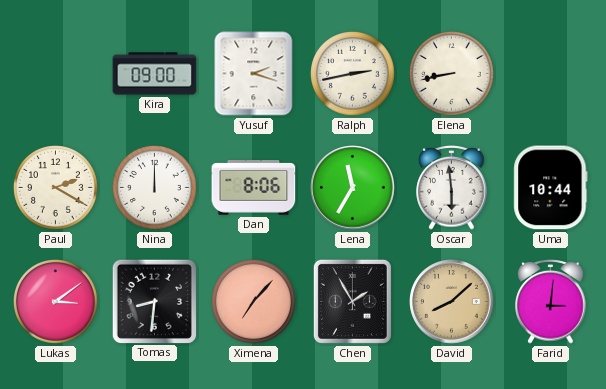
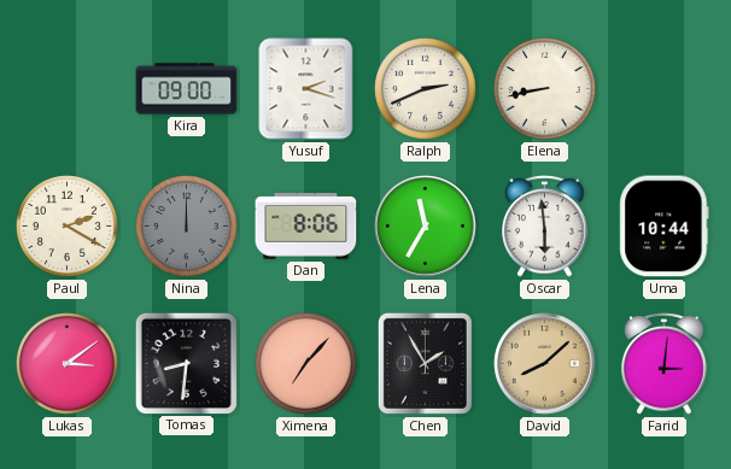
Ralph: 2:43 -> 2:41 (426, 89)
Nina dial: white -> grey (187, 227)
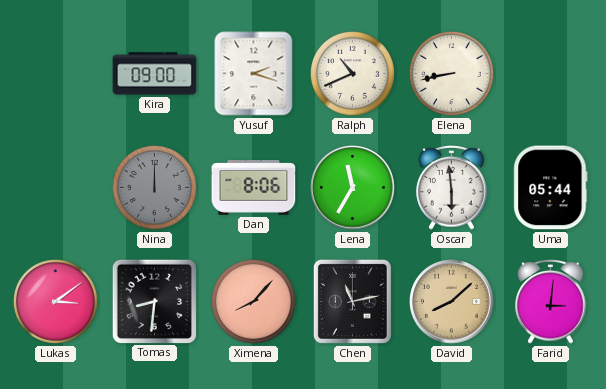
Ralph: 2:41 -> 10:41 (353, 74)
Paul: 2:20 -> none (68, 227)
Uma: 10:44 -> 05:44 (551, 188)
Ximena: 7:07 -> 8:07 (254, 302)
Chen: 1:55 -> 11:13 (352, 301)
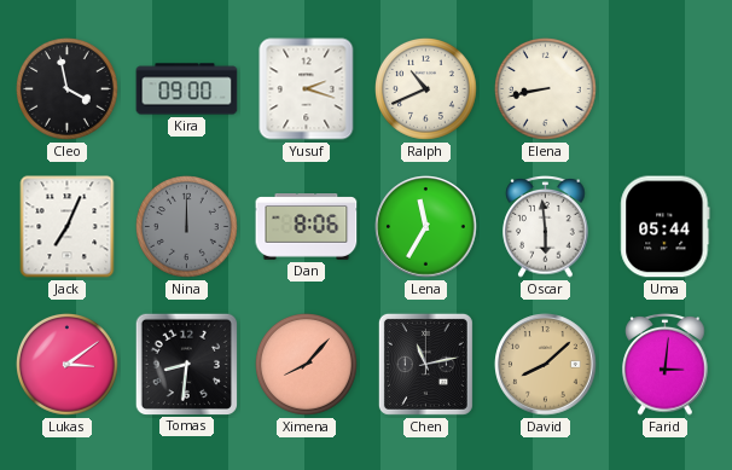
Cleo: none -> 3:58 (68, 89)
Jack: none -> 7:04 (68, 227)
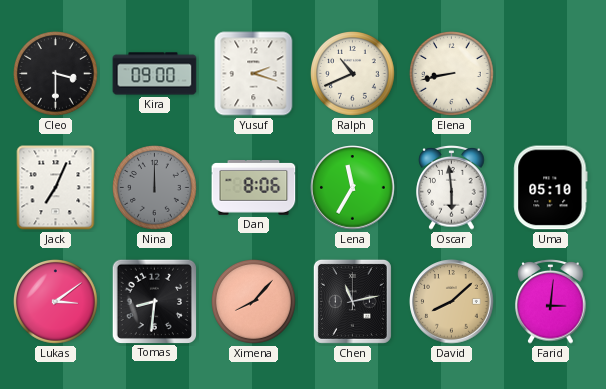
Cleo: 3:58 -> 3:30 (56, 74)
Uma: 05:44 -> 05:10 (551, 188)
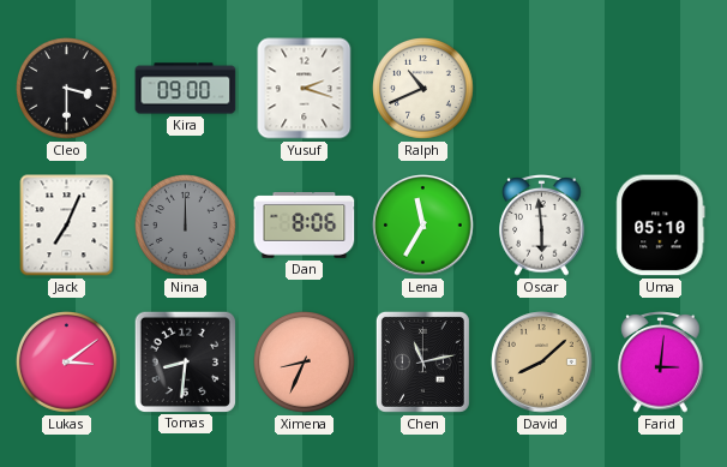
Elena: 8:43 -> none (452, 74)
Ximena: 8:07 -> 8:34 (305, 363)
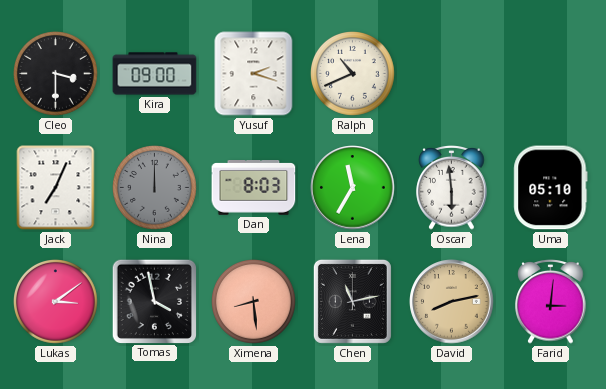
Dan: 8:06 -> 8:03 (254, 188)
Tomas: 8:31 -> 3:58 (154, 301)
Ximena: 8:34 -> 8:29 (254, 302)
David: 8:08 -> 8:13 (452, 302)
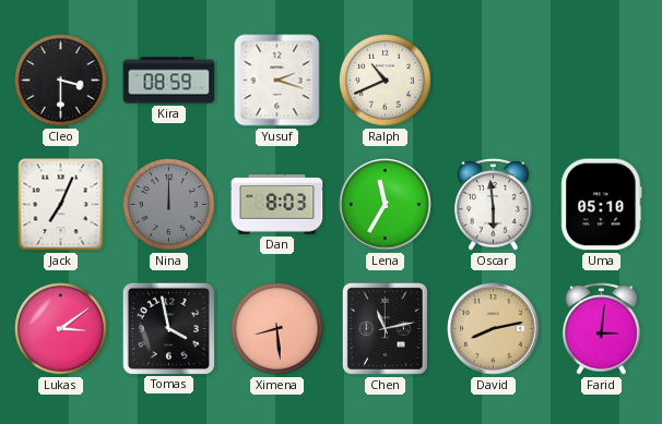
Kira: 09:00 -> 08:59 (169, 81)
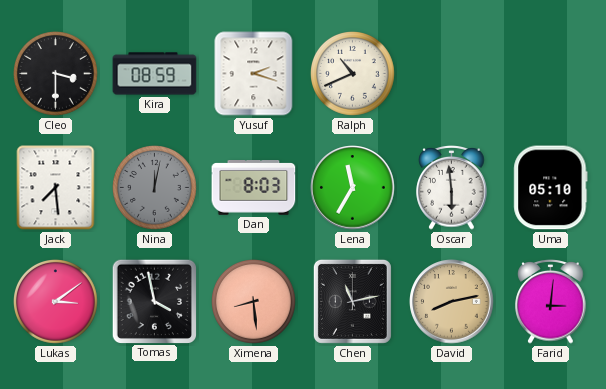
Jack: 7:04 -> 7:29 (56, 188)
Nina: 12:00 -> 12:02 (155, 188)
